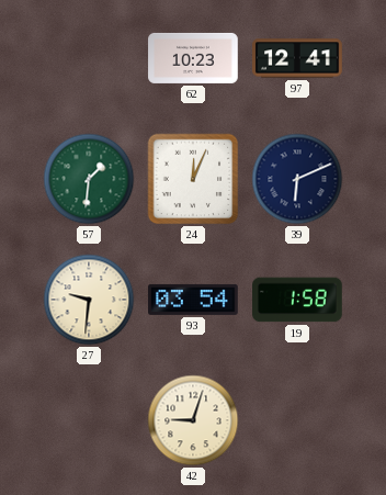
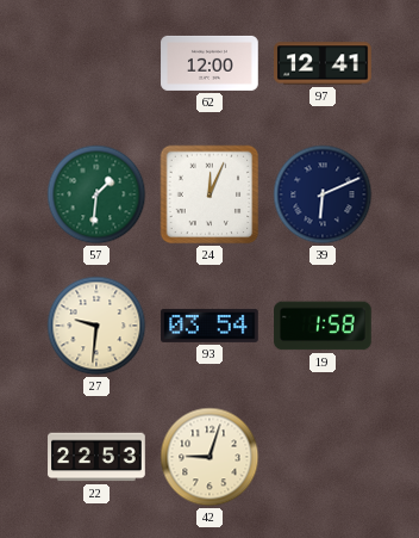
62: 10:23 -> 12:00 (209, 63)
22: none -> 22:53 (96, 457)
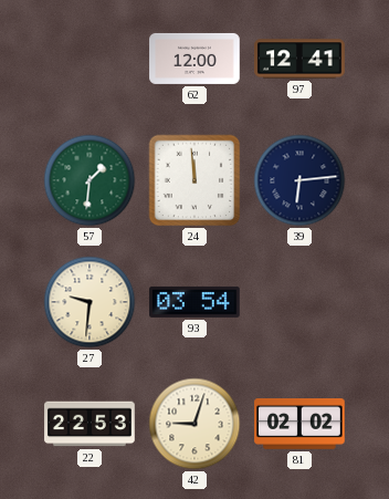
24: 12:04 -> 11:59 (195, 180)
39: 6:11 -> 6:14 (299, 180)
19: 1:58 -> none (323, 326)
81: none -> 02:02 (299, 425)
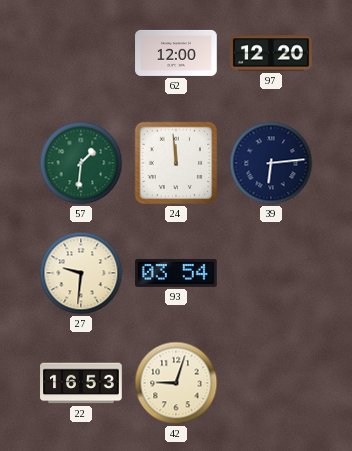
97: 12:41 -> 12:20 (271, 53)
22: 22:53 -> 16:53 (81, 383)
81: 02:02 -> none (299, 425)
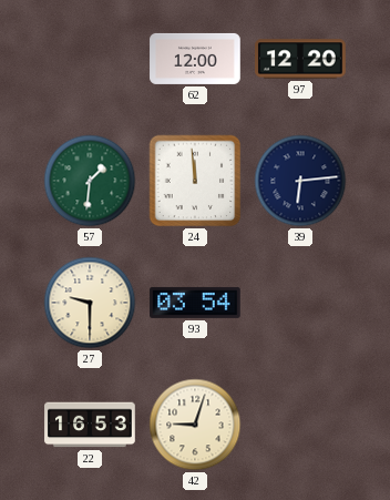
27: 9:31 -> 9:30 (90, 303)
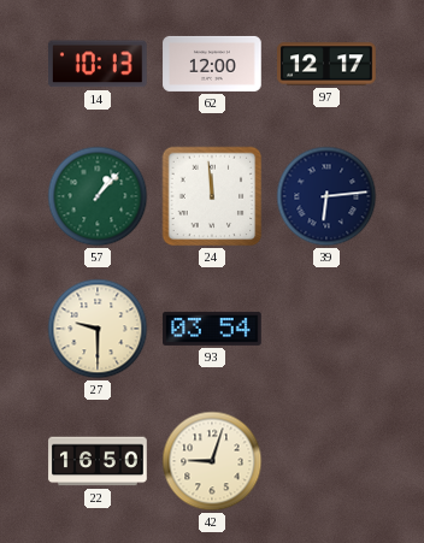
14: none -> 10:13 (98, 64)
97: 12:20 -> 12:17 (326, 64)
57: 1:31 -> 1:07 (98, 196)
22: 16:53 -> 16:50 (98, 461)
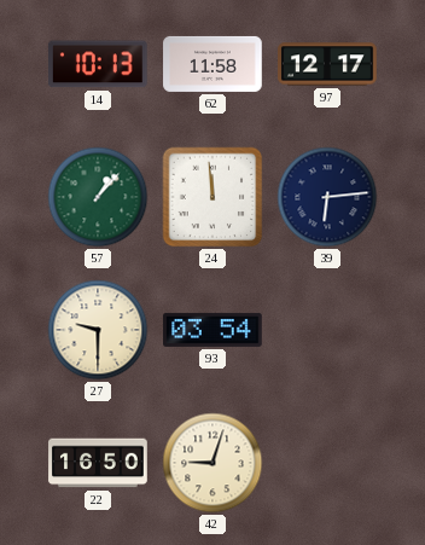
62: 12:00 -> 11:58 (212, 64)
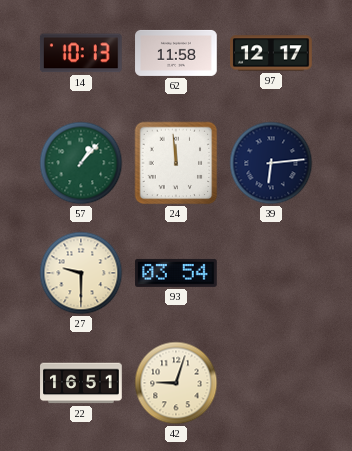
22: 16:50 -> 16:51 (81, 383)
